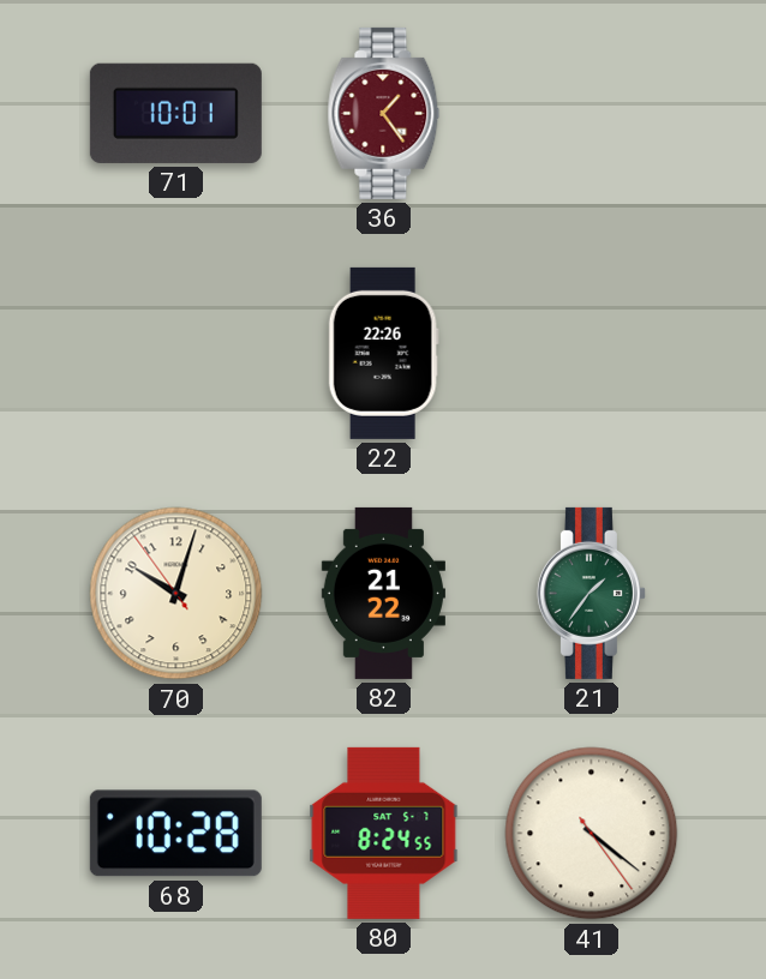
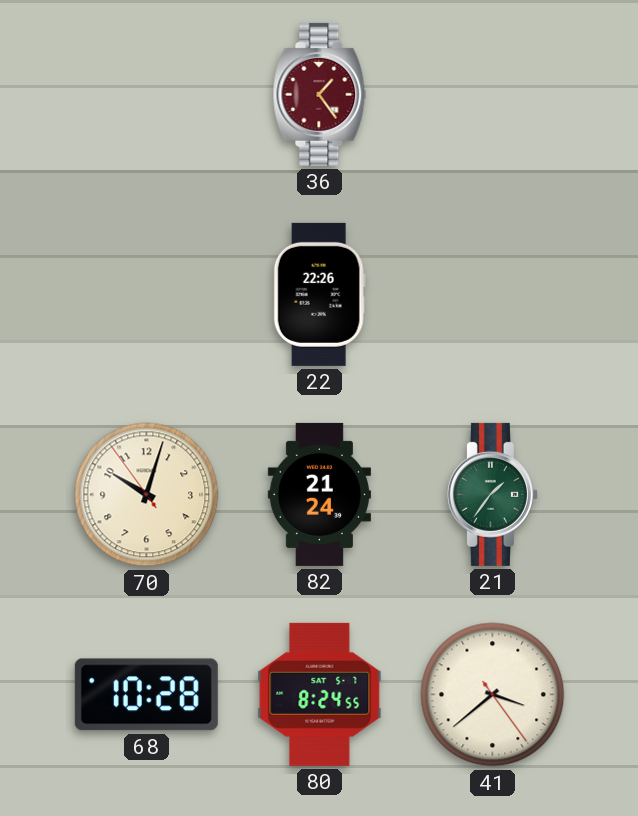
71: 10:01 -> none (175, 113)
82: 21:22 -> 21:24 (319, 494)
41: 4:21 -> 3:38 (493, 695)
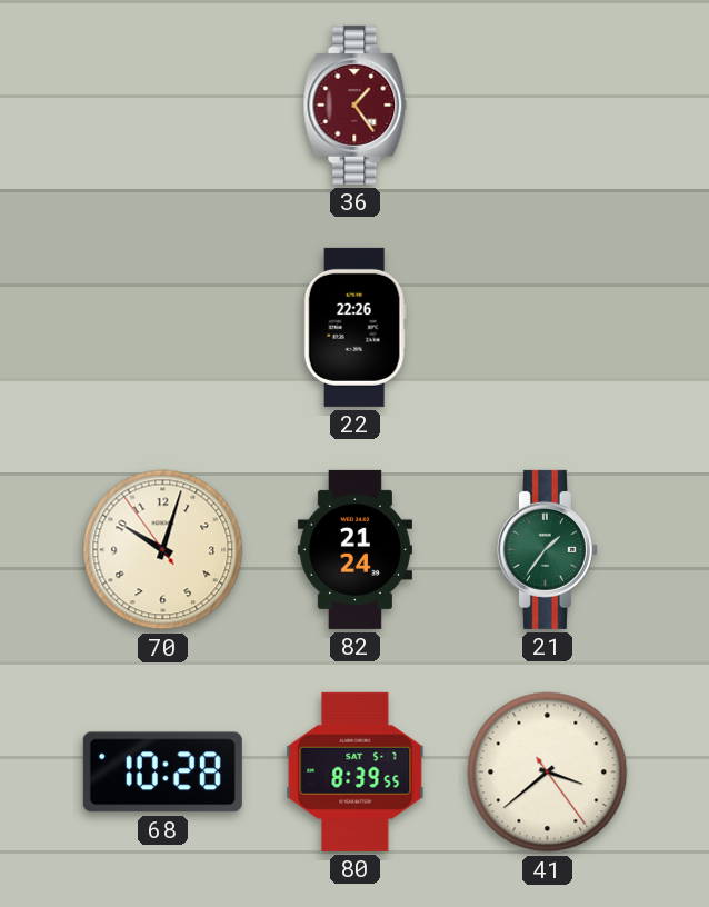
80: 8:24 -> 8:39 (356, 771)
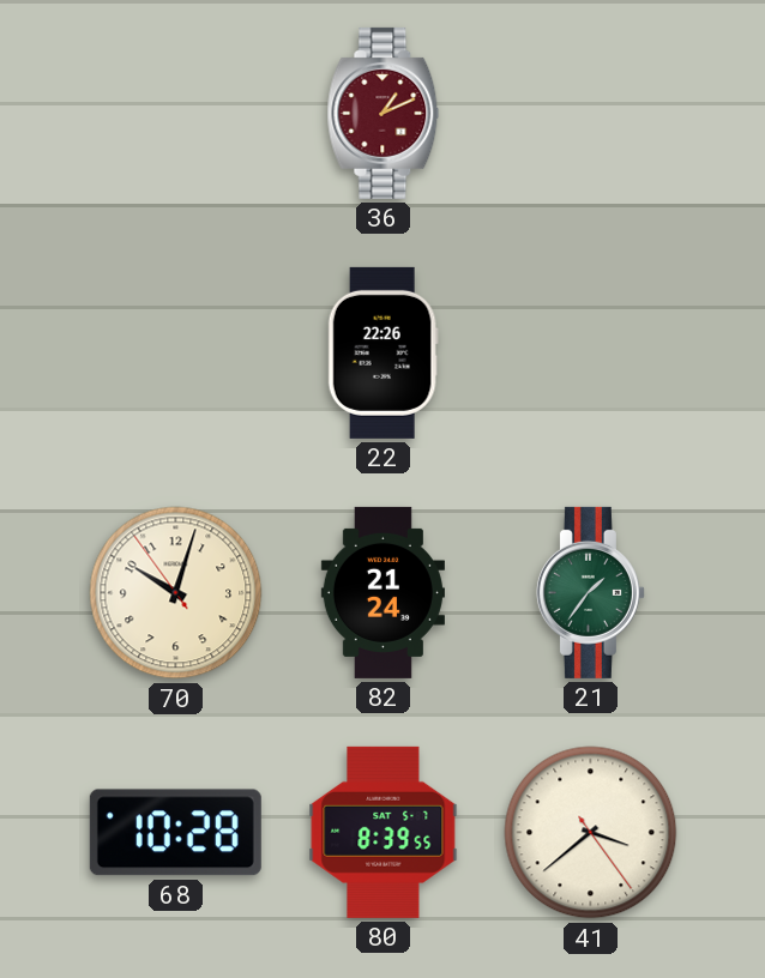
36: 1:24 -> 1:11 (384, 113)
